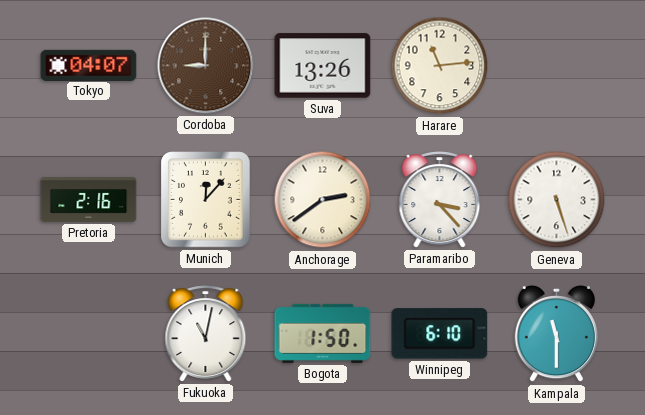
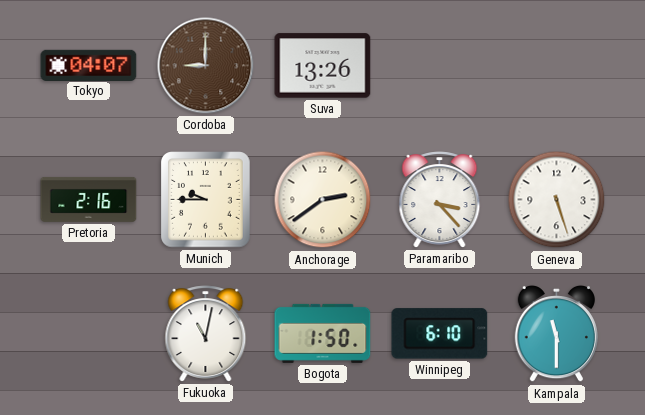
Harare: 11:14 -> none (440, 66)
Munich: 12:07 -> 9:45 (206, 200)
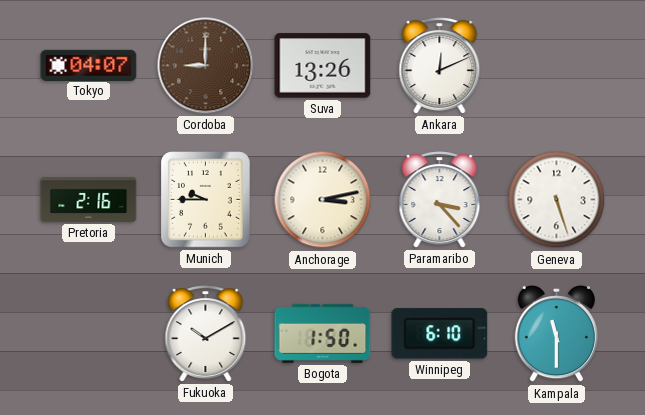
Ankara: none -> 12:11 (440, 66)
Anchorage: 2:39 -> 3:13 (323, 200)
Fukuoka: 11:02 -> 10:10 (206, 334)
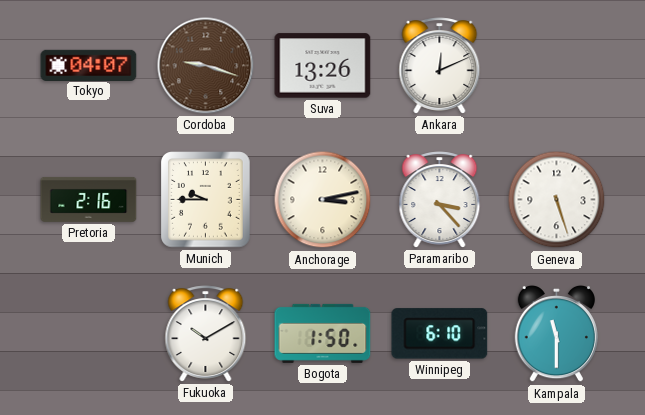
Cordoba: 9:00 -> 9:18 (206, 66)
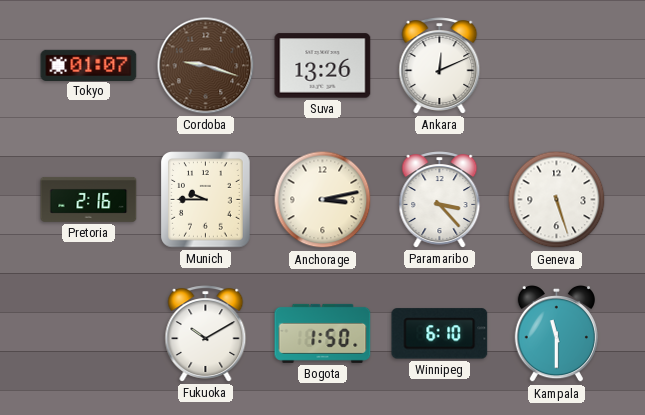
Tokyo: 04:07 -> 01:07 (89, 65)
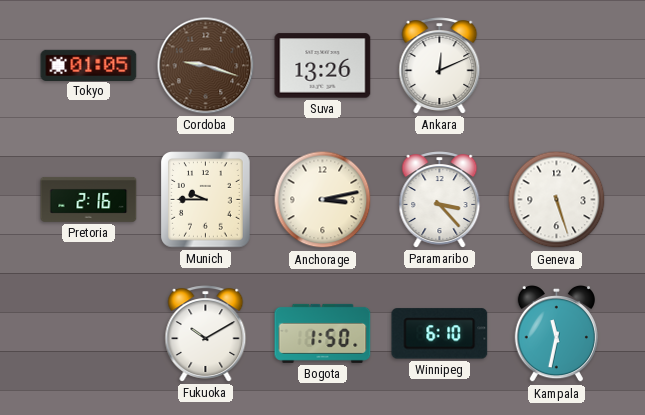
Tokyo: 01:07 -> 01:05 (89, 65)
Kampala: 11:30 -> 11:32 (556, 334)
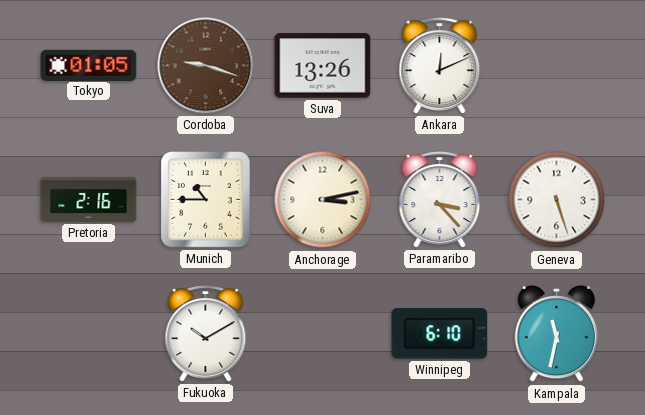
Munich: 9:45 -> 10:45 (206, 200)
Bogota: 1:50 -> none (323, 333)
